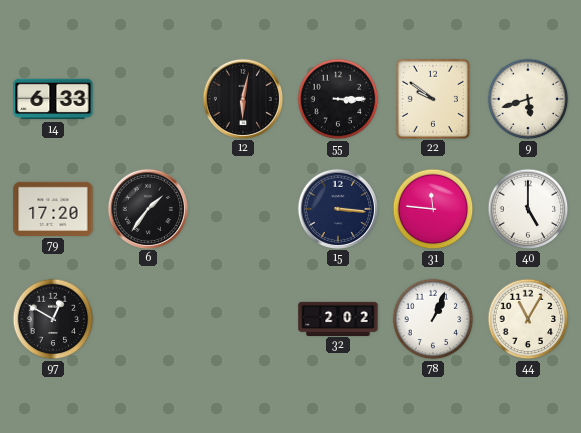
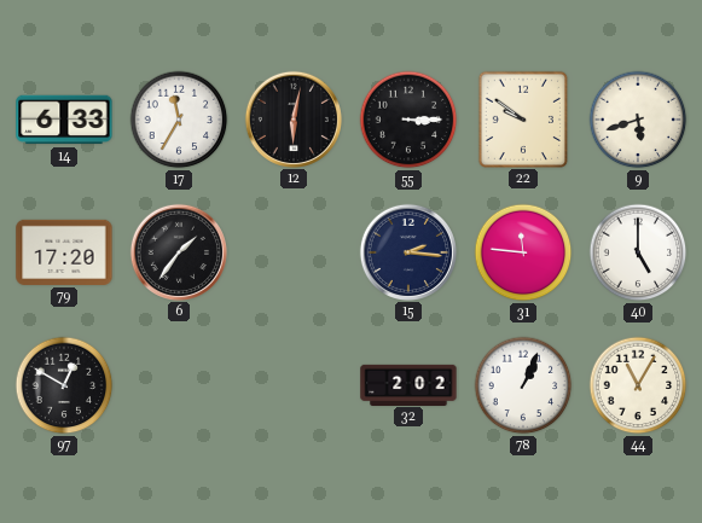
17: none -> 11:35 (179, 120)
15: 3:16 -> 2:16 (407, 251)
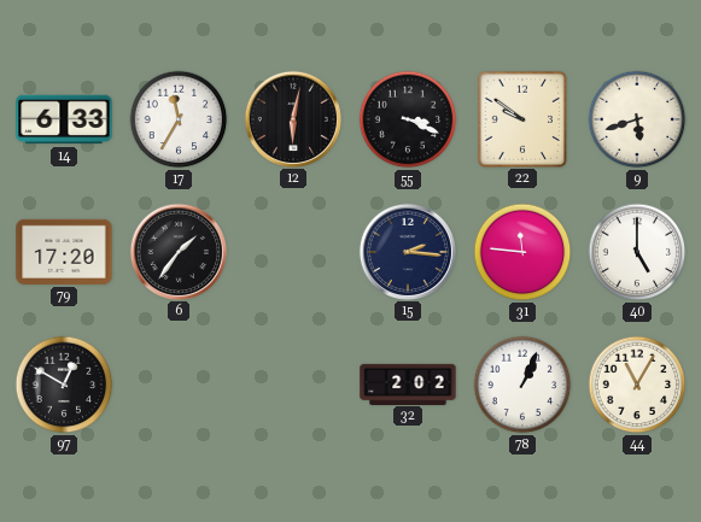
55: 3:15 -> 3:19 (408, 119)
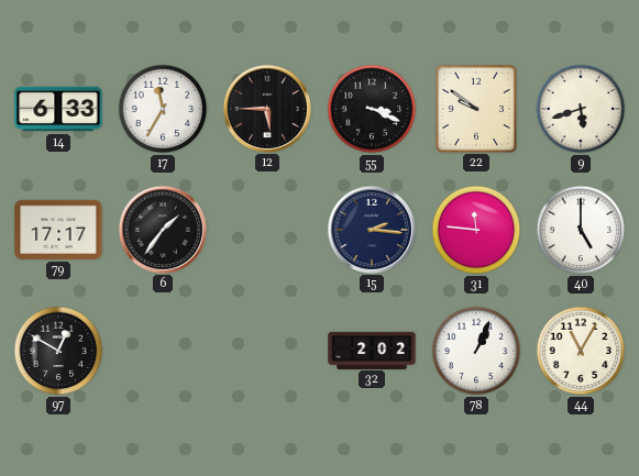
12: 6:02 -> 5:45 (266, 108)
79: 17:20 -> 17:17 (58, 230)
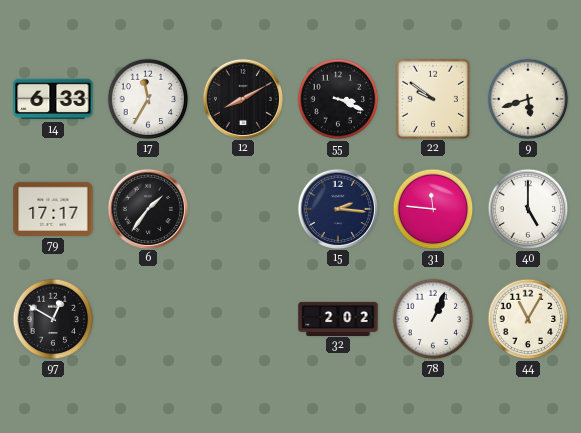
12: 5:45 -> 8:10 (242, 98)
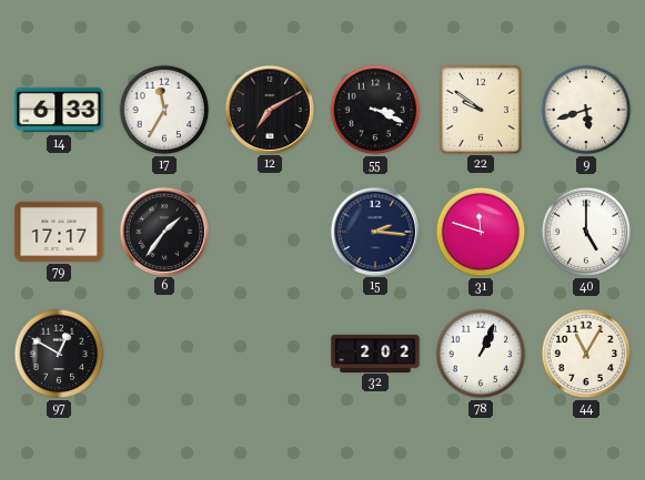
12: 8:10 -> 7:10 (269, 109)
31: 11:46 -> 11:48 (481, 232)
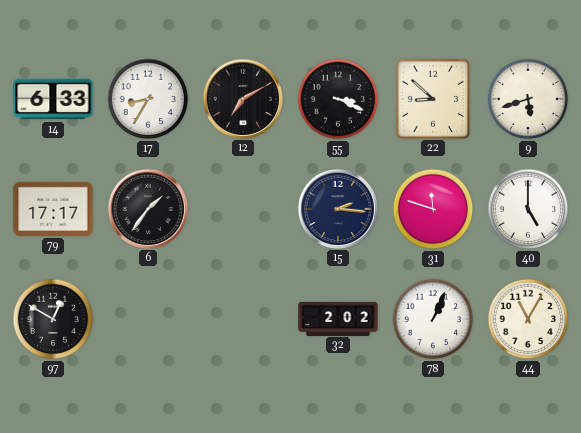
17: 11:35 -> 8:35 (148, 99)
22: 9:51 -> 8:52 (432, 98)
